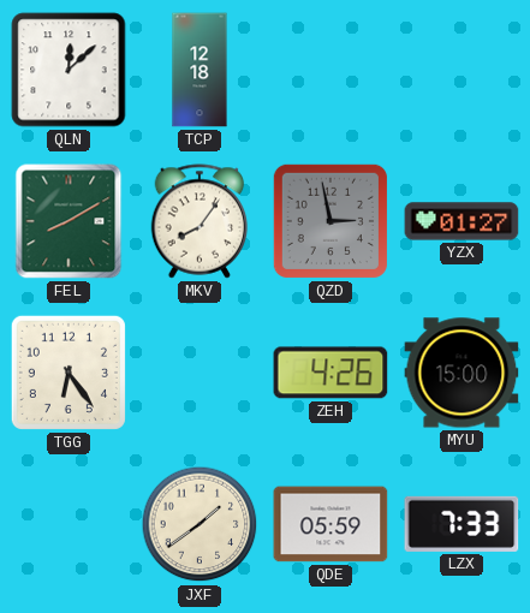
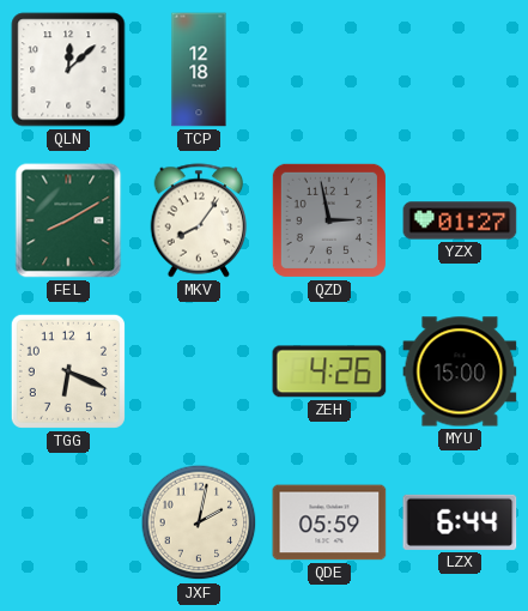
TGG: 6:24 -> 6:19 (68, 371)
JXF: 1:39 -> 2:02 (199, 522)
LZX: 7:33 -> 6:44 (460, 522)
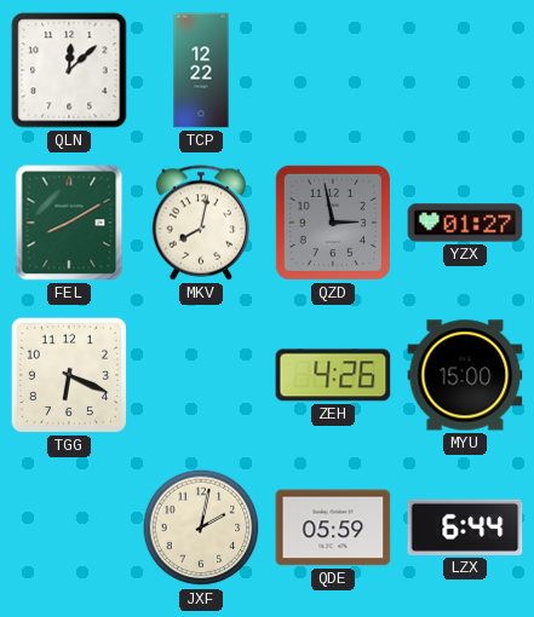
TCP: 12:18 -> 12:22 (201, 70)
MKV: 8:06 -> 8:02 (201, 223)
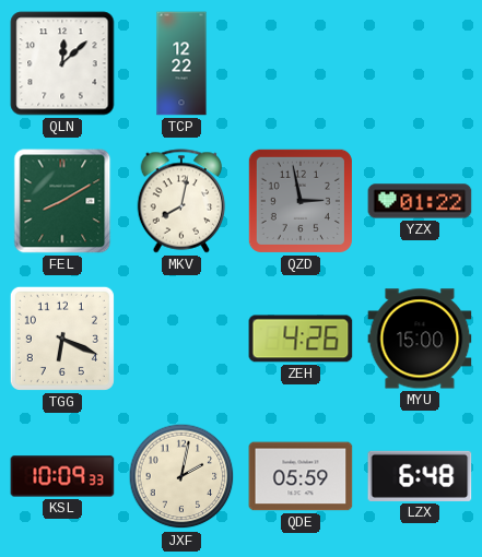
YZX: 01:27 -> 01:22 (420, 201)
KSL: none -> 10:09 (62, 476)
LZX: 6:44 -> 6:48 (420, 476)
